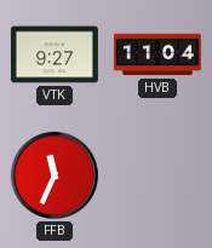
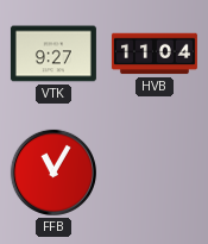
FFB: 11:34 -> 11:05 (53, 173)
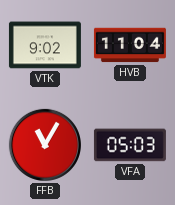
VTK: 9:27 -> 9:02 (45, 45)
VFA: none -> 05:03 (130, 145)
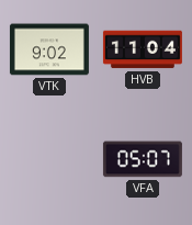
FFB: 11:05 -> none (45, 145)
VFA: 05:03 -> 05:07 (143, 159)
